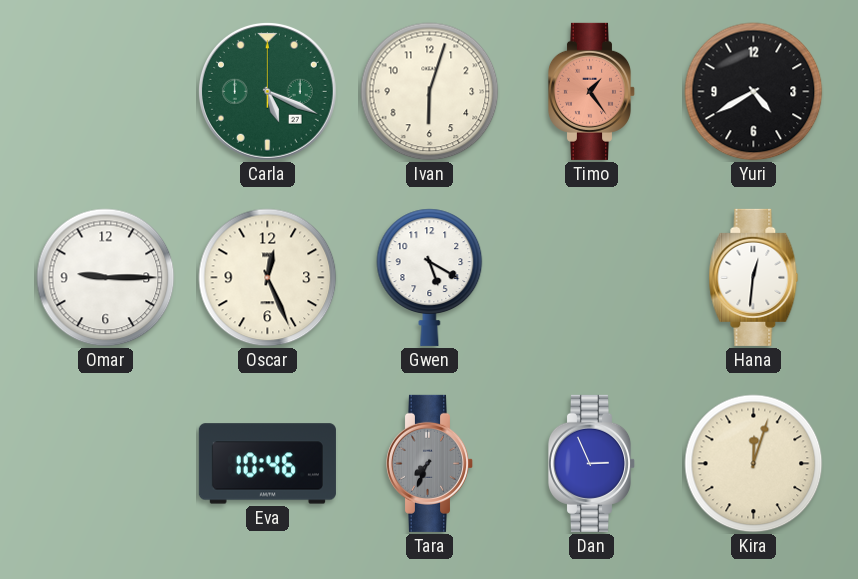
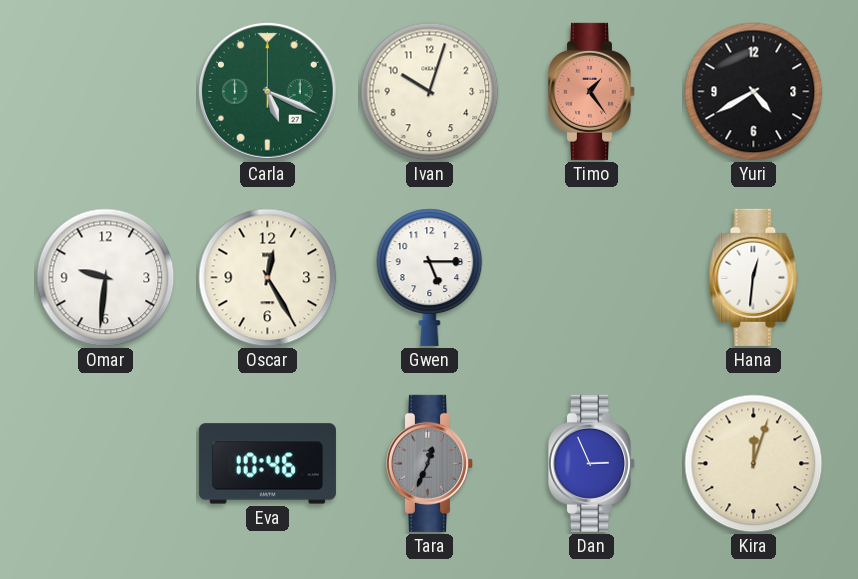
Ivan: 6:03 -> 10:03 (430, 92)
Omar: 9:15 -> 9:31 (106, 278)
Oscar: 12:26 -> 12:25 (268, 278)
Gwen: 5:20 -> 5:15 (430, 277)
Tara: 7:34 -> 12:34 (430, 463)
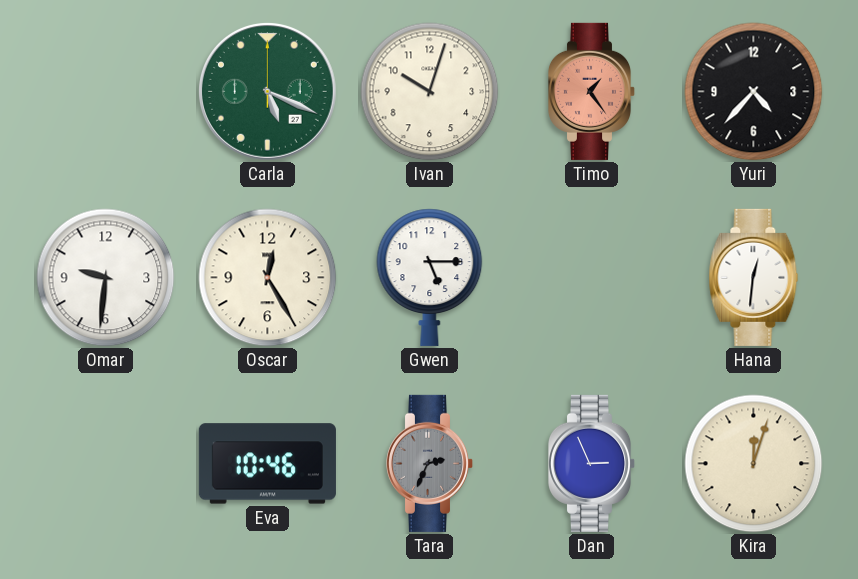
Yuri: 4:40 -> 4:37 (754, 92)
Tara: 12:34 -> 2:34 (430, 463)
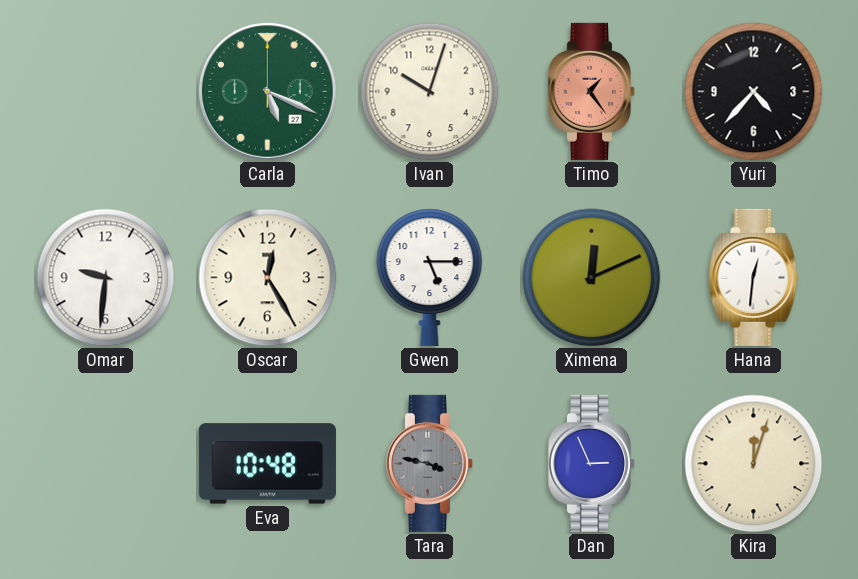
Ximena: none -> 12:11 (592, 278)
Eva: 10:46 -> 10:48 (267, 464)
Tara: 2:34 -> 3:47 (430, 463)
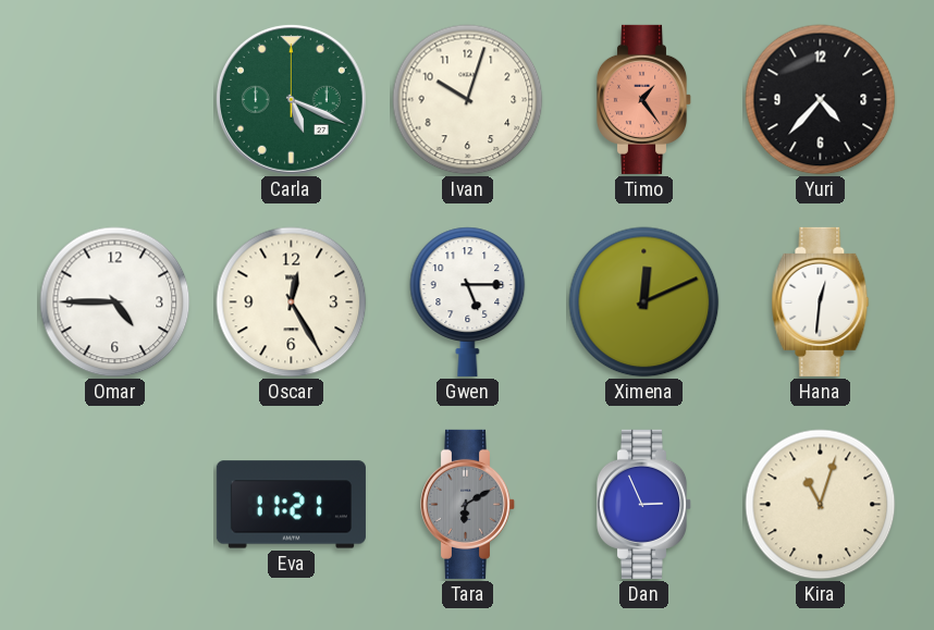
Omar: 9:31 -> 4:45 (115, 302)
Eva: 10:48 -> 11:21 (291, 505)
Tara: 3:47 -> 6:10 (468, 504)
Kira: 12:03 -> 11:03 (821, 505)
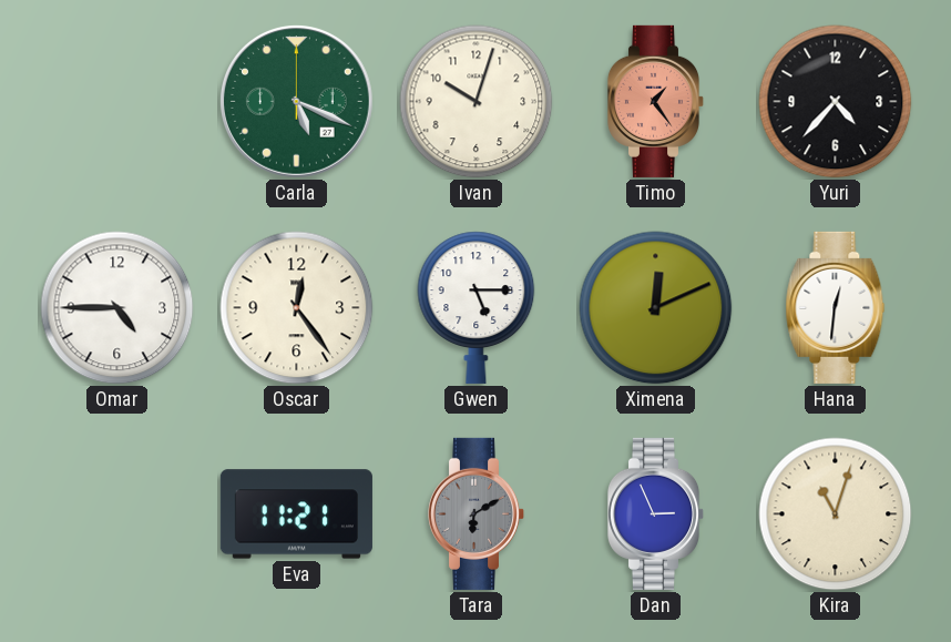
Oscar: 12:25 -> 12:24 (297, 308)
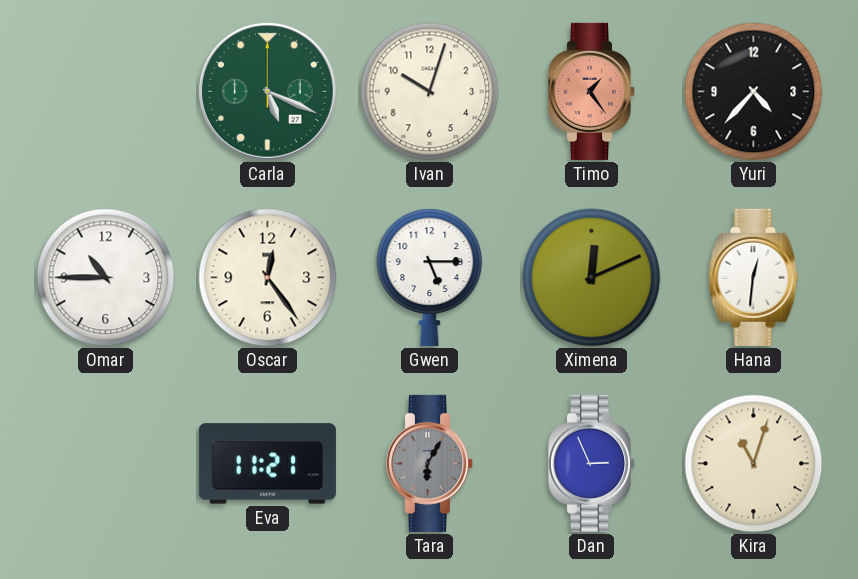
Omar: 4:45 -> 10:45 (106, 278)
Tara: 6:10 -> 6:05 (430, 463)
